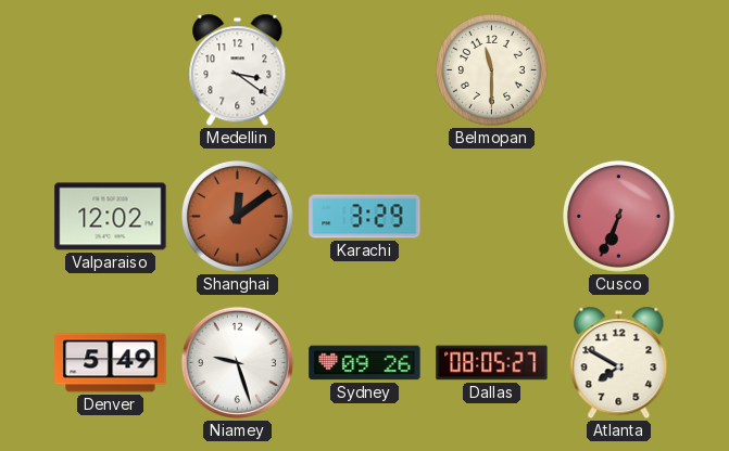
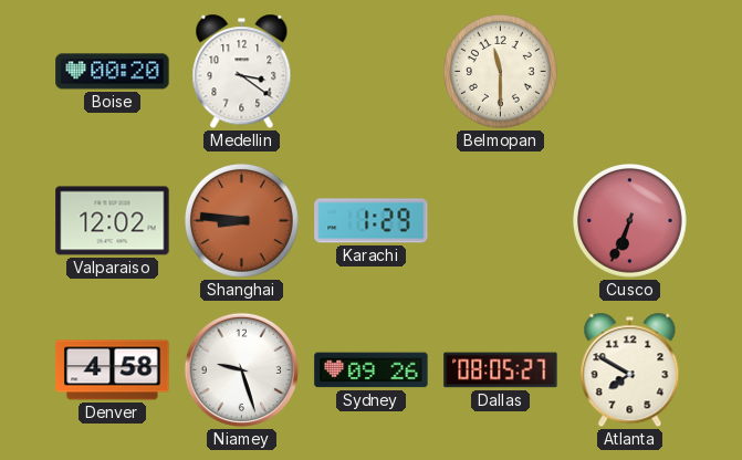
Boise: none -> 00:20 (113, 72)
Shanghai: 12:09 -> 8:46 (241, 220)
Karachi: 3:29 -> 1:29 (372, 221)
Denver: 5:49 -> 4:58 (113, 370)
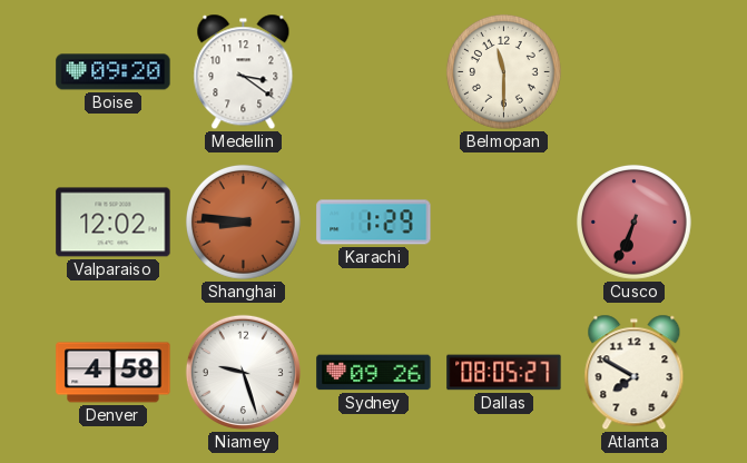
Boise: 00:20 -> 09:20 (114, 72)
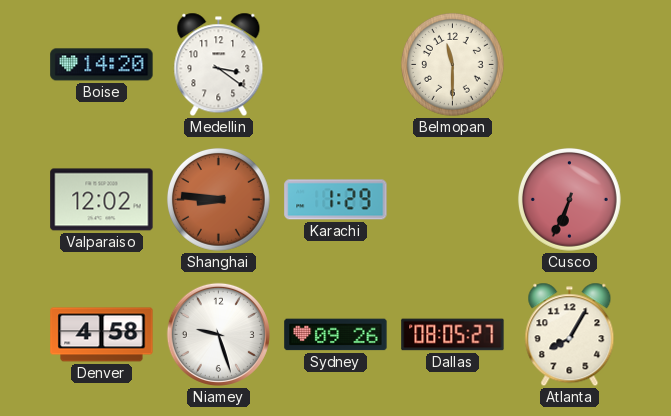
Boise: 09:20 -> 14:20 (102, 65)
Atlanta: 7:50 -> 8:05 (570, 335)
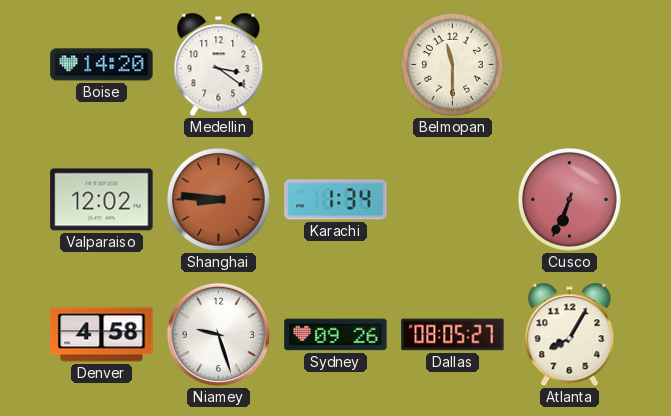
Karachi: 1:29 -> 1:34 (336, 200)
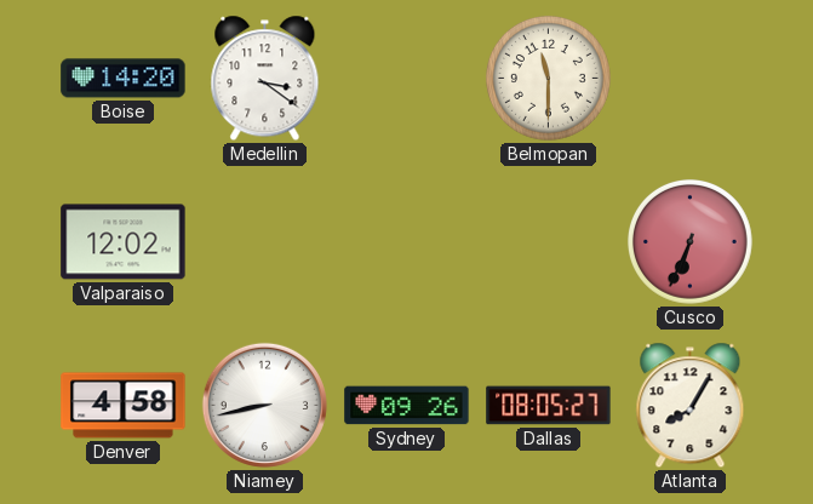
Shanghai: 8:46 -> none (218, 199)
Karachi: 1:34 -> none (336, 200)
Niamey: 9:27 -> 8:43 (264, 405)
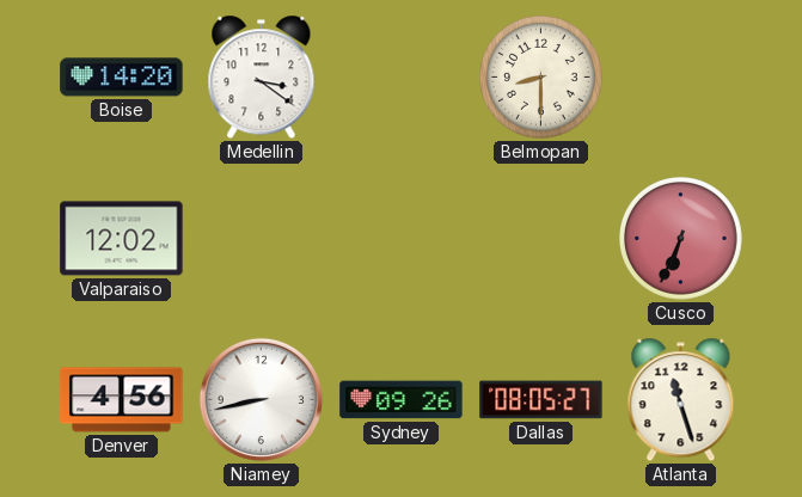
Belmopan: 11:30 -> 8:30 (540, 76)
Denver: 4:58 -> 4:56 (122, 400)
Atlanta: 8:05 -> 11:27 (681, 400)
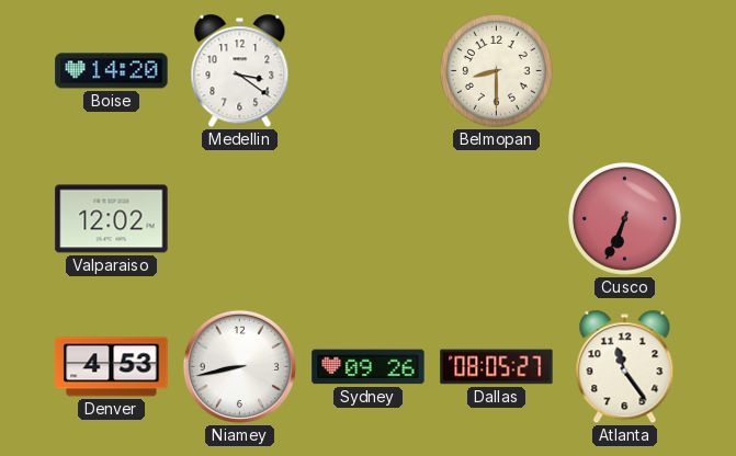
Denver: 4:56 -> 4:53 (112, 367)
Atlanta: 11:27 -> 11:24 (625, 367)
